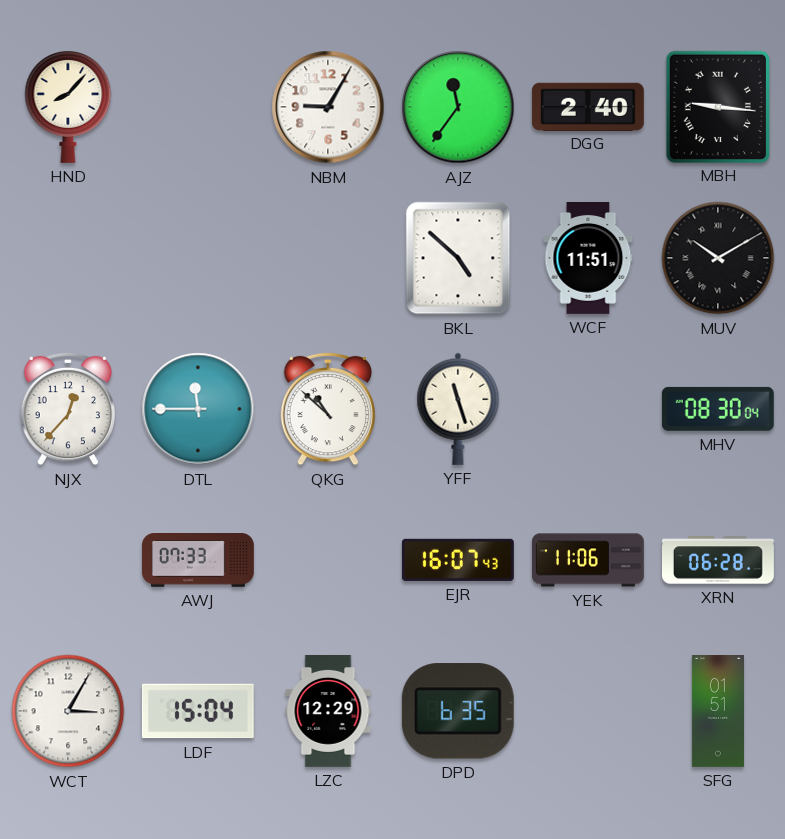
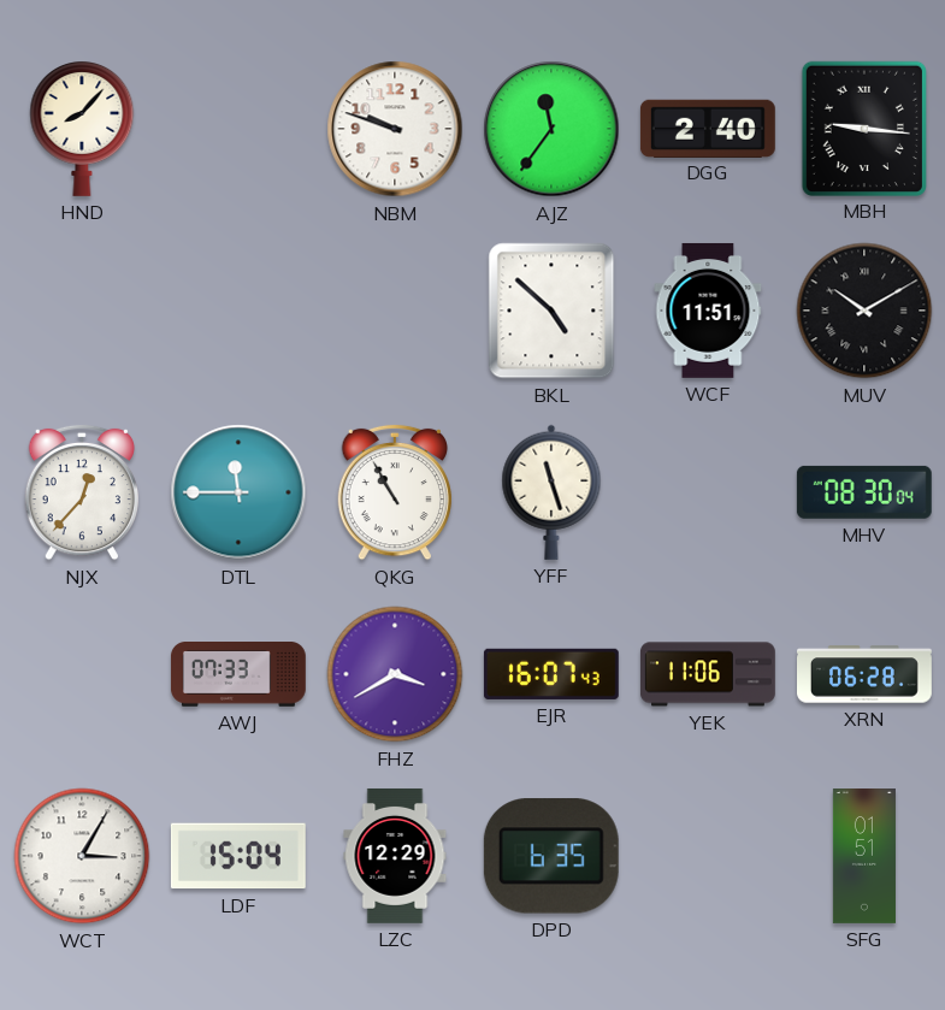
NBM: 9:05 -> 9:48 (395, 129)
QKG: 10:52 -> 10:55 (394, 492)
FHZ: none -> 3:40 (395, 674)
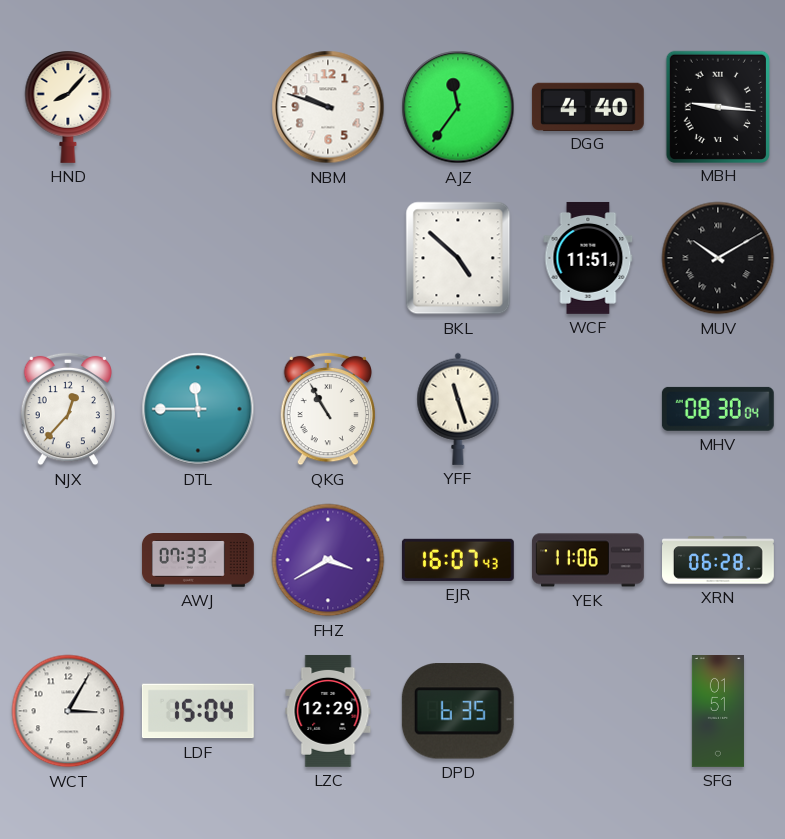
DGG: 2:40 -> 4:40 (588, 106)
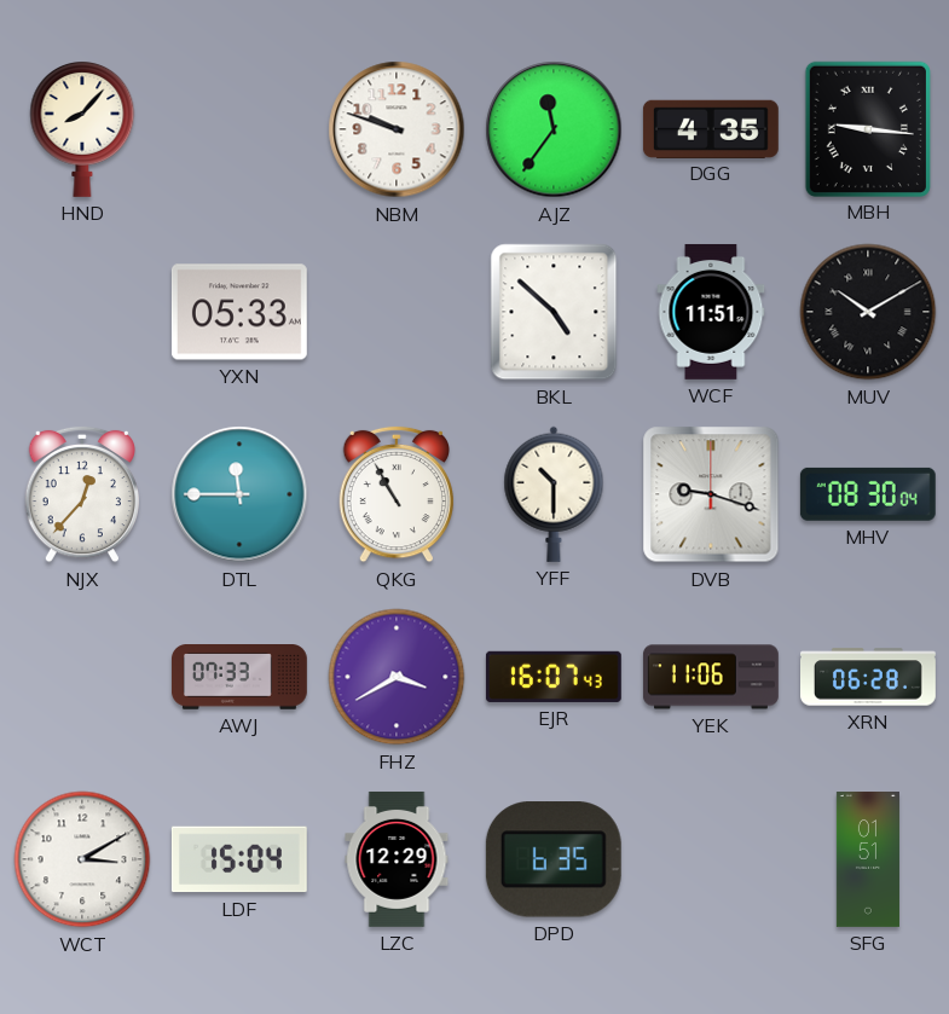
DGG: 4:40 -> 4:35 (711, 128)
YXN: none -> 05:33 (239, 312)
YFF: 11:27 -> 10:30 (554, 494)
DVB: none -> 9:18 (711, 494)
WCT: 3:05 -> 3:10 (82, 859)
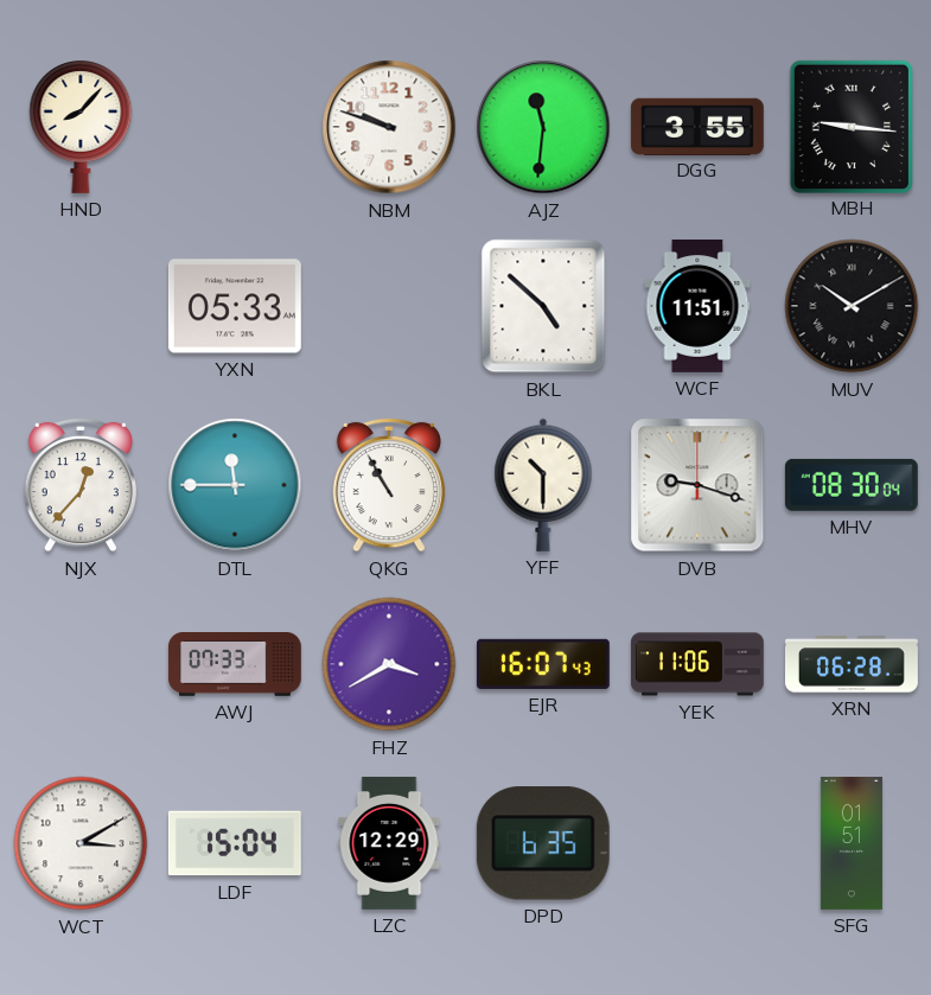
AJZ: 11:36 -> 11:31 (543, 127)
DGG: 4:35 -> 3:55 (697, 126)
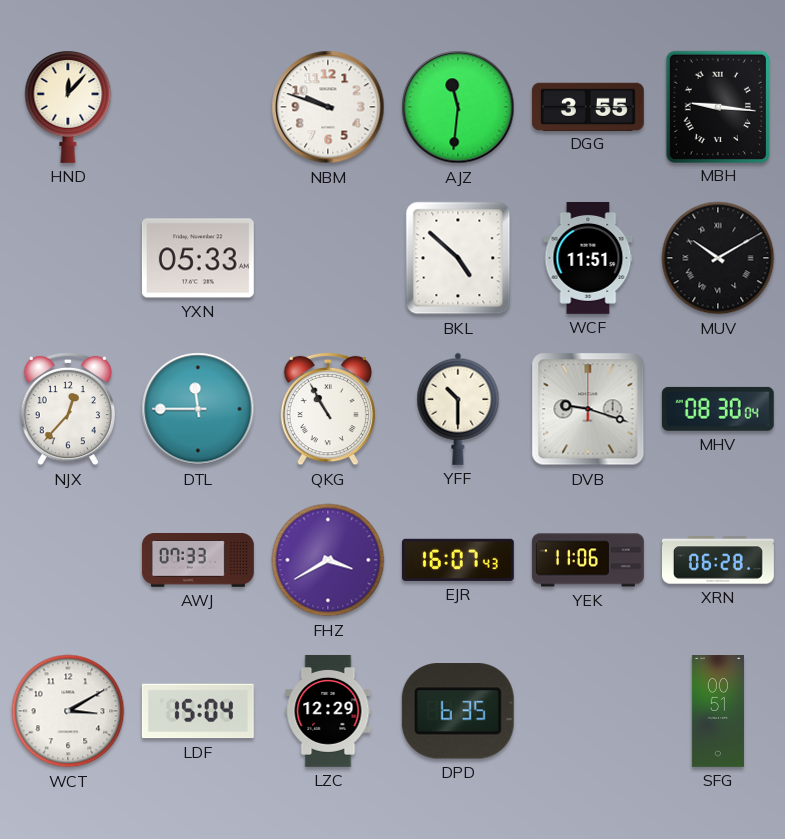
HND: 8:07 -> 12:07 (68, 107)
SFG: 01:51 -> 00:51 (718, 712)
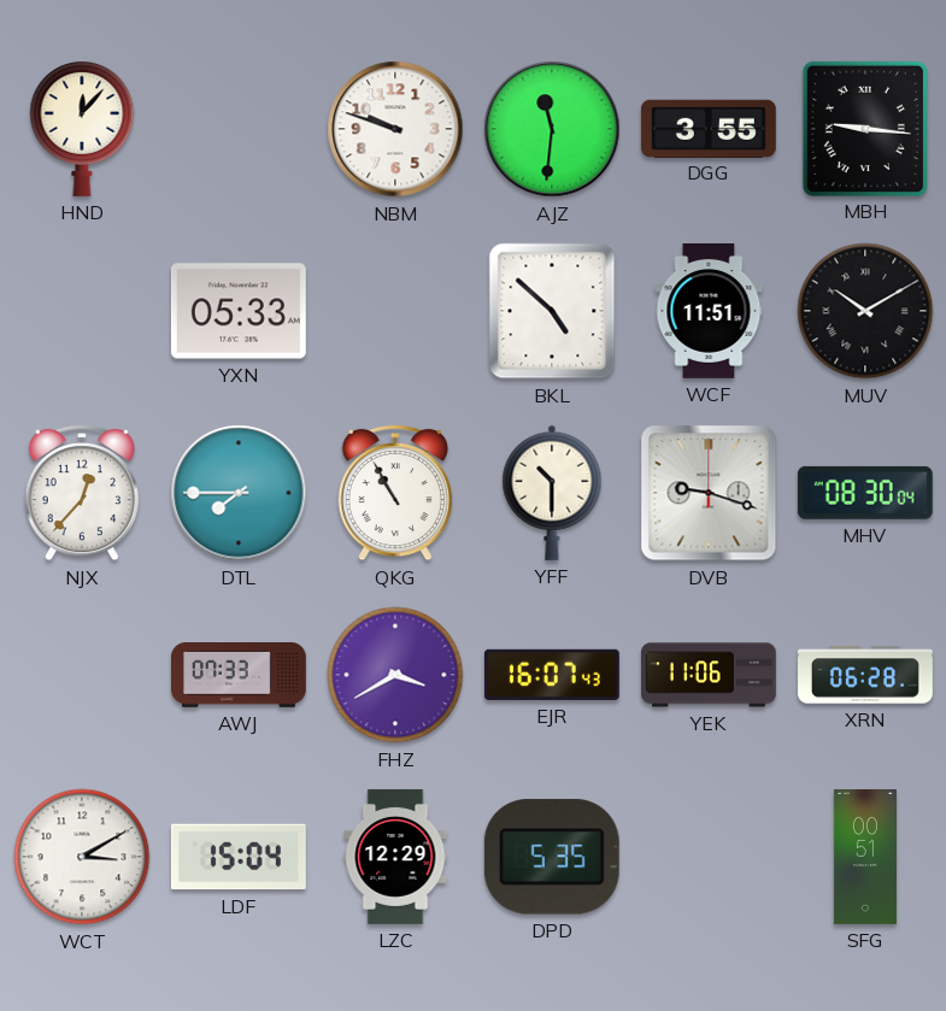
DTL: 11:45 -> 7:45 (239, 493)
DPD: 6:35 -> 5:35 (552, 857)
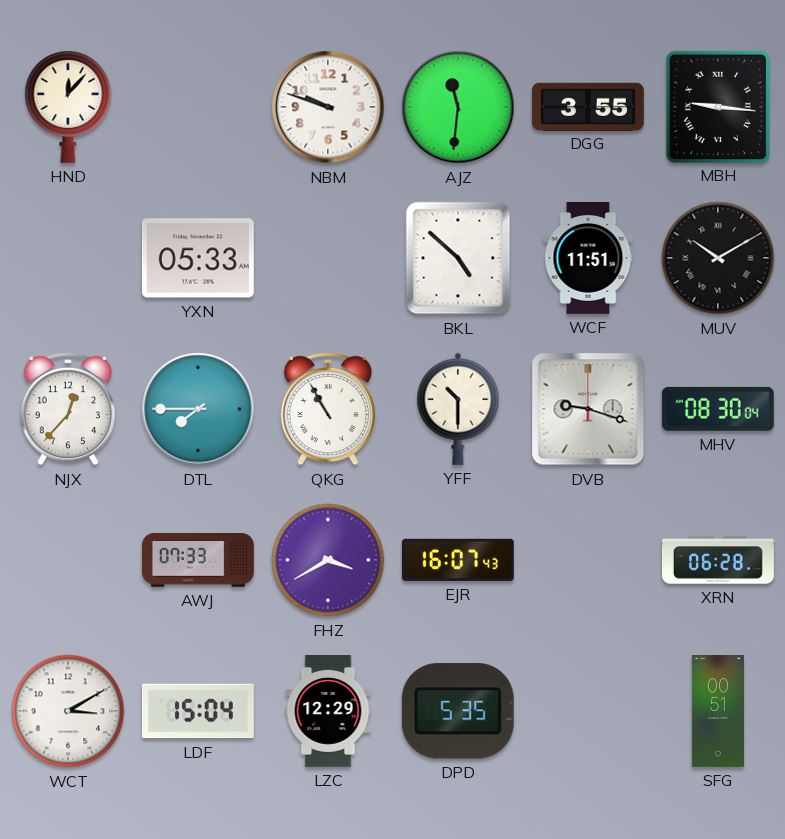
YEK: 11:06 -> none (709, 675)
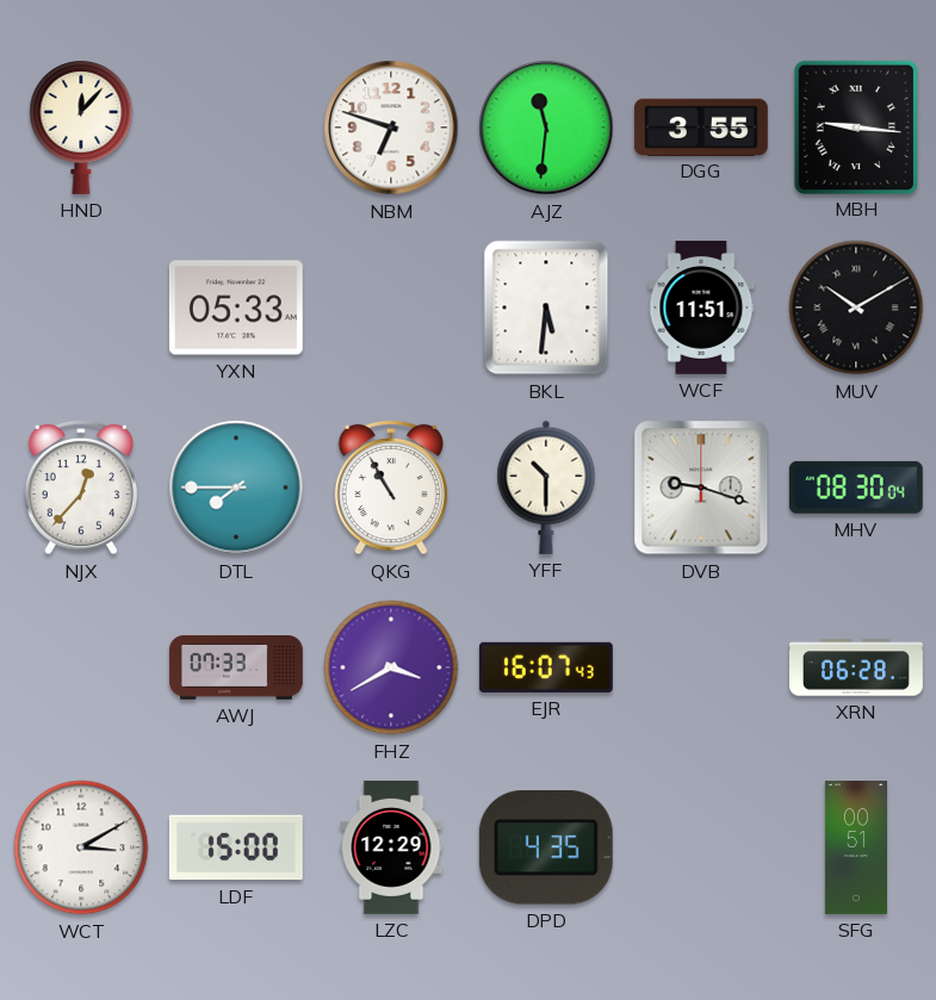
NBM: 9:48 -> 6:48 (391, 128)
BKL: 4:52 -> 5:31 (546, 308)
LDF: 15:04 -> 15:00 (236, 847)
DPD: 5:35 -> 4:35 (546, 847)
